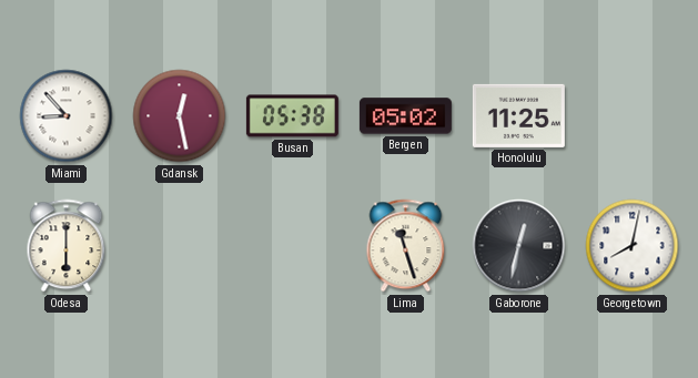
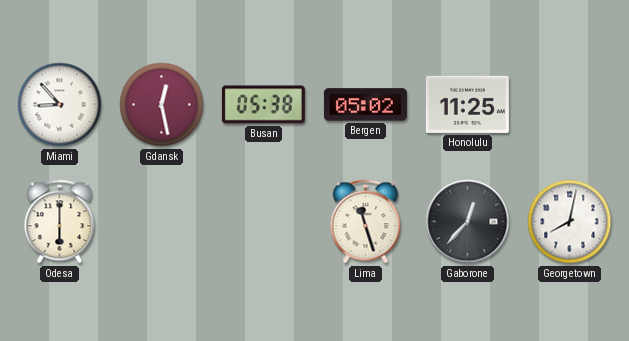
Gaborone: 12:32 -> 12:37 (468, 222)
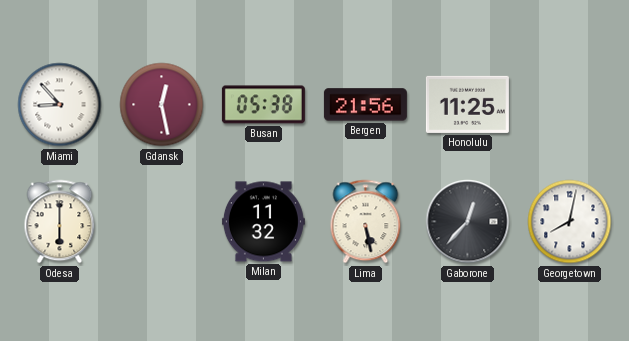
Bergen: 05:02 -> 21:56 (365, 105)
Milan: none -> 11:32 (263, 222)
Lima: 11:27 -> 5:28 (366, 222)
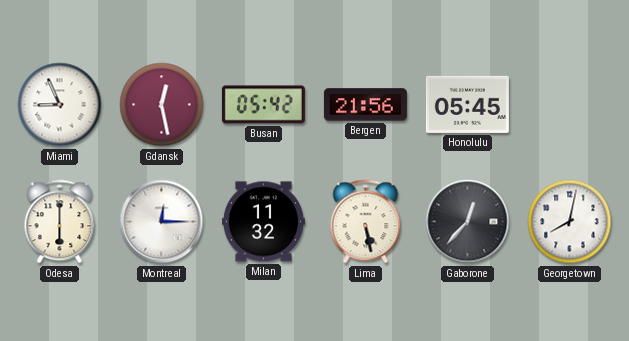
Miami: 8:53 -> 8:56 (60, 105)
Busan: 05:38 -> 05:42 (263, 105)
Honolulu: 11:25 -> 05:45 (467, 104)
Montreal: none -> 12:15 (162, 222)
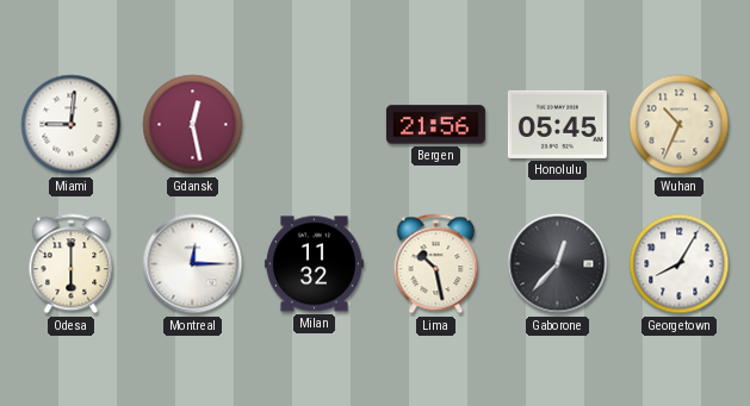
Miami: 8:56 -> 9:01 (72, 125)
Busan: 05:42 -> none (263, 105)
Wuhan: none -> 10:34 (680, 125)
Lima: 5:28 -> 10:28 (436, 264)
Georgetown: 8:02 -> 8:05 (680, 264)
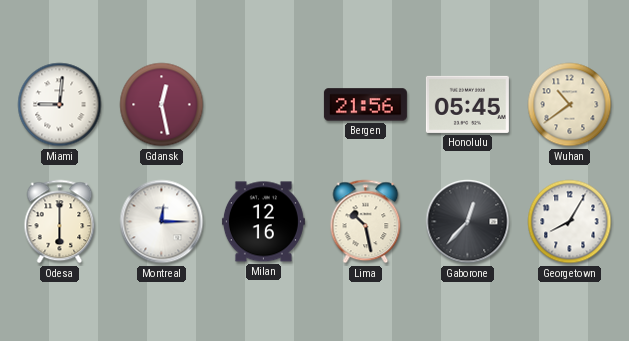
Wuhan: 10:34 -> 10:39 (570, 105)
Milan: 11:32 -> 12:16 (263, 222)
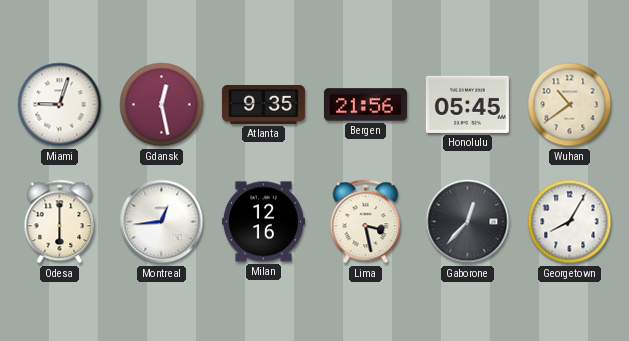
Miami: 9:01 -> 9:03 (60, 105)
Atlanta: none -> 9:35 (263, 104)
Montreal: 12:15 -> 12:44 (162, 222)
Lima: 10:28 -> 3:28 (366, 222)
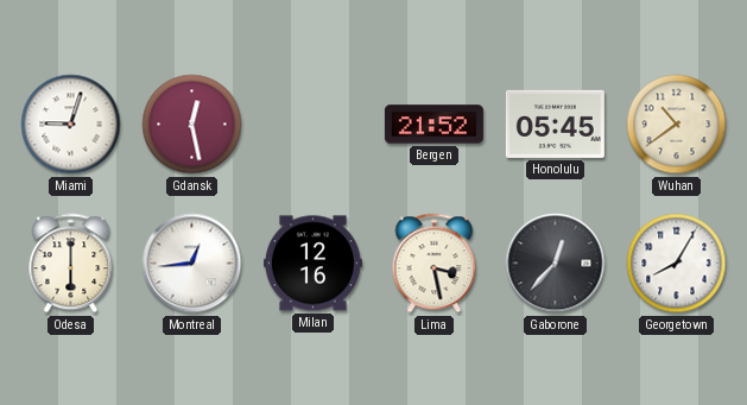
Atlanta: 9:35 -> none (263, 104)
Bergen: 21:56 -> 21:52 (433, 125)
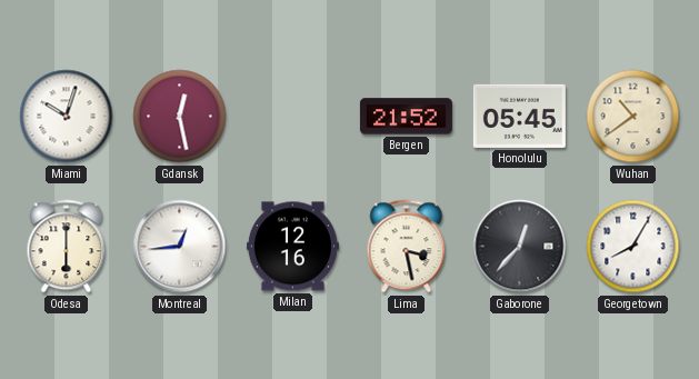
Miami: 9:03 -> 10:03 (67, 117)
